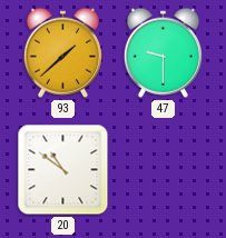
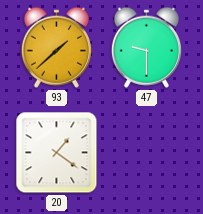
20: 10:51 -> 1:21 (57, 153)
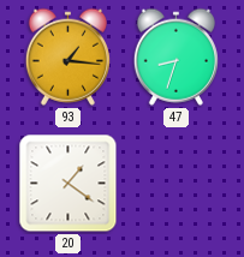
93: 1:38 -> 1:16 (67, 56)
47: 9:30 -> 8:33 (175, 56)
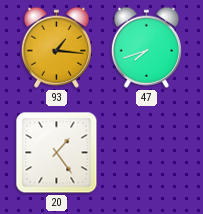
47: 8:33 -> 7:42 (146, 47)
20: 1:21 -> 1:24 (57, 153)
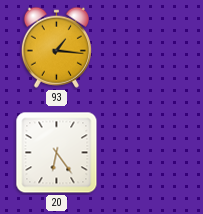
47: 7:42 -> none (146, 47)
20: 1:24 -> 6:24 (57, 153)
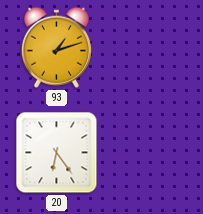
93: 1:16 -> 1:12 (56, 47)
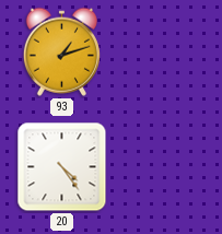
20: 6:24 -> 4:24 (62, 167)
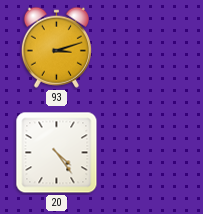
93: 1:12 -> 3:12 (56, 47)
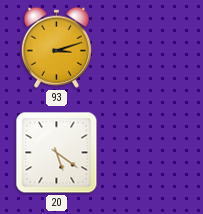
20: 4:24 -> 5:21 (57, 153)
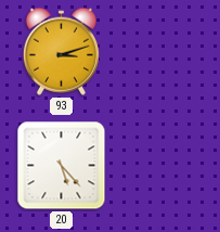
20: 5:21 -> 5:23 (62, 166)
